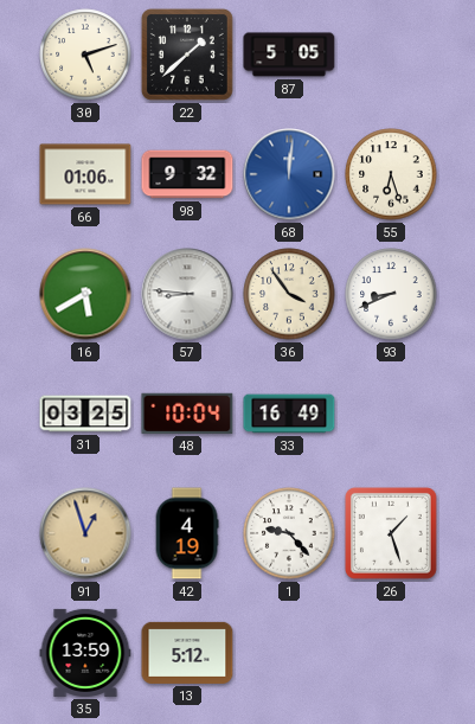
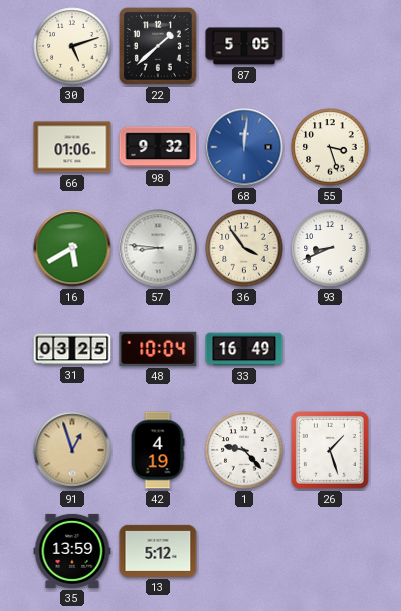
55: 6:27 -> 3:27 (330, 147)
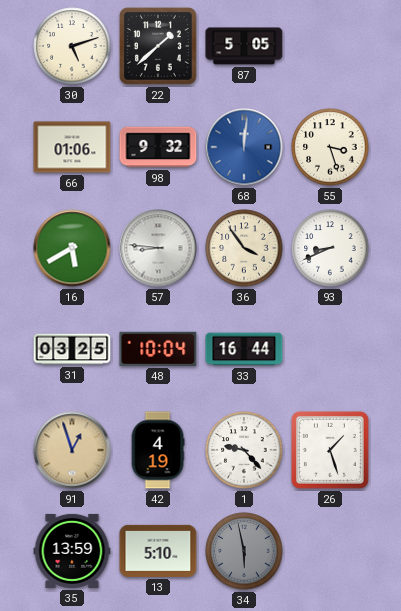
33: 16:49 -> 16:44 (244, 349)
13: 5:12 -> 5:10 (158, 551)
34: none -> 5:58 (244, 551)
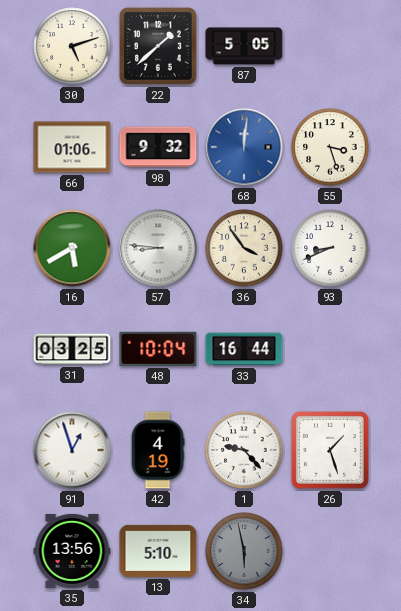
91 dial: champagne -> white (72, 450)
35: 13:59 -> 13:56 (72, 551)
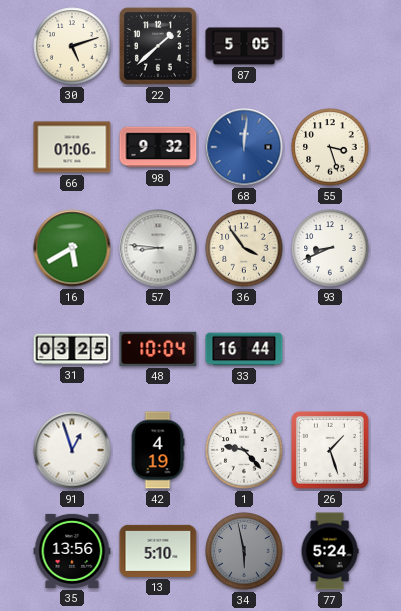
77: none -> 5:24 (330, 551)
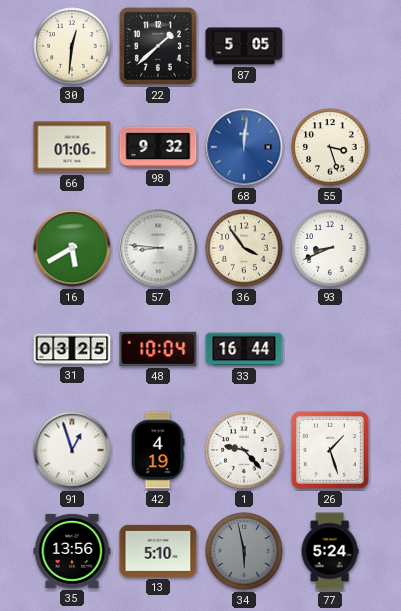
30: 5:12 -> 12:31 (72, 46)
